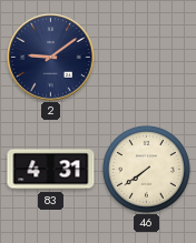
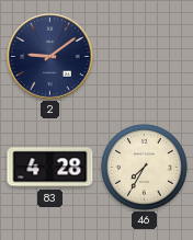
83: 4:31 -> 4:28 (50, 168)
46: 7:39 -> 7:35 (144, 167)
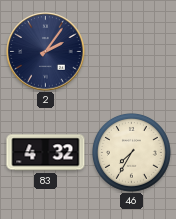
2: 9:09 -> 2:06 (46, 52)
83: 4:28 -> 4:32 (46, 153)
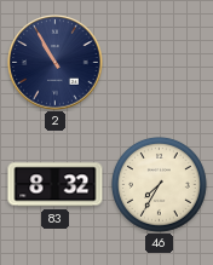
2: 2:06 -> 10:55 (56, 63)
83: 4:32 -> 8:32 (56, 185)
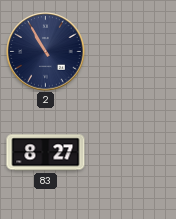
83: 8:32 -> 8:27 (46, 153)
46: 7:35 -> none (159, 184)
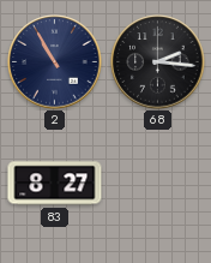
68: none -> 2:16 (158, 62)
